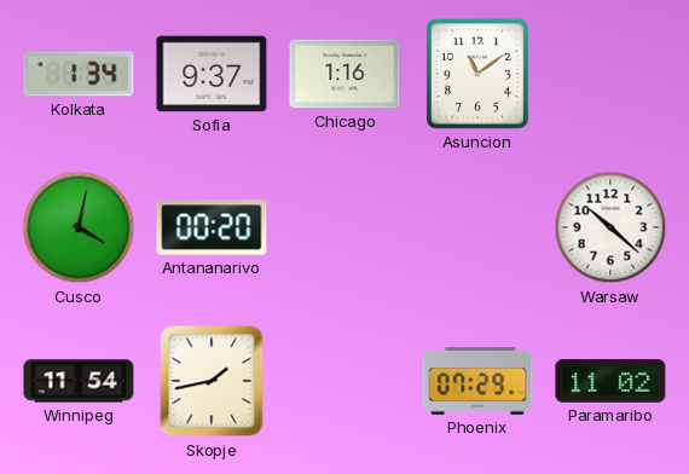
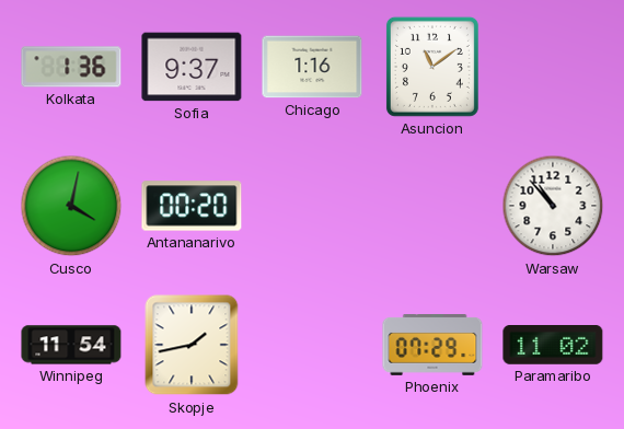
Kolkata: 1:34 -> 1:36 (71, 67)
Warsaw: 10:22 -> 10:53 (553, 206)
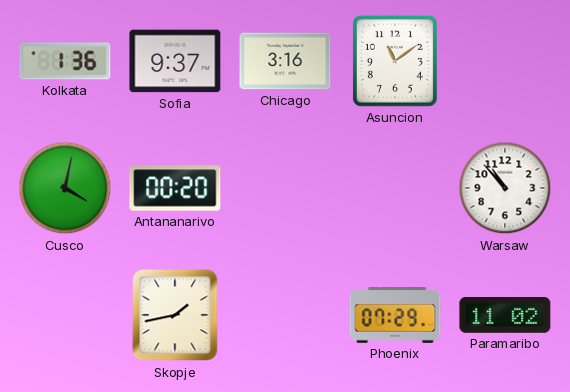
Chicago: 1:16 -> 3:16 (285, 61)
Winnipeg: 11:54 -> none (71, 345)
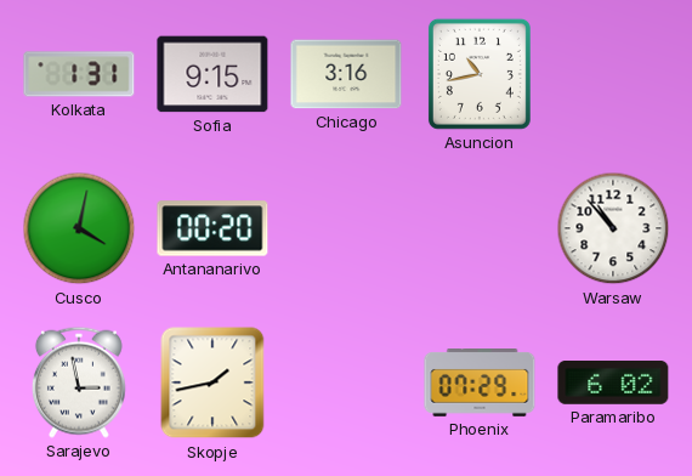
Kolkata: 1:36 -> 1:31 (79, 74)
Sofia: 9:37 -> 9:15 (212, 74)
Asuncion: 11:09 -> 10:43 (480, 74)
Sarajevo: none -> 2:58 (79, 382)
Paramaribo: 11:02 -> 6:02 (613, 384)
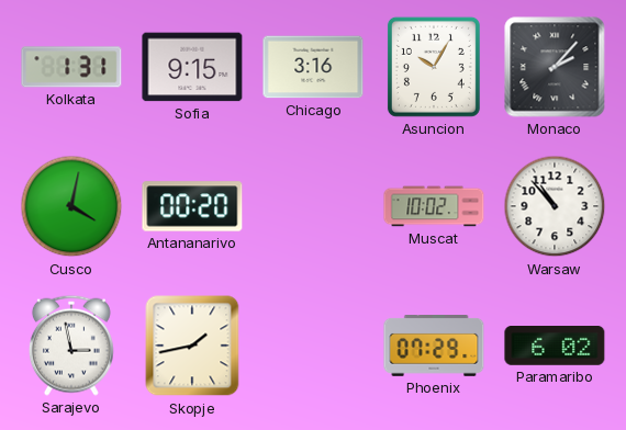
Asuncion: 10:43 -> 10:05 (434, 67)
Monaco: none -> 2:07 (555, 67)
Muscat: none -> 10:02 (434, 206)
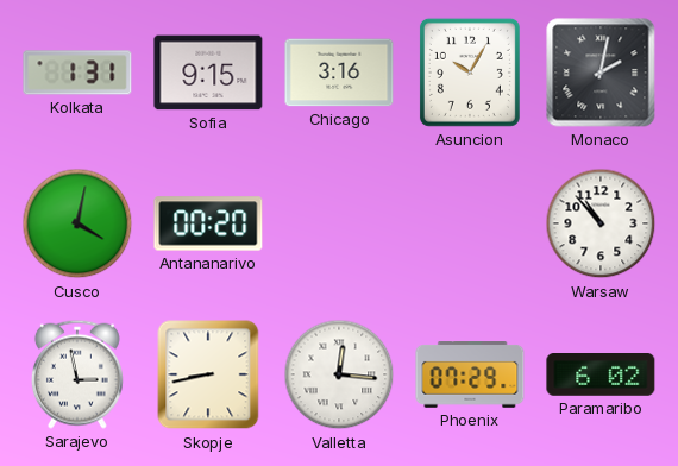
Monaco: 2:07 -> 2:02 (601, 73)
Muscat: 10:02 -> none (434, 206)
Skopje: 1:43 -> 8:43 (208, 374)
Valletta: none -> 12:16 (339, 374)
